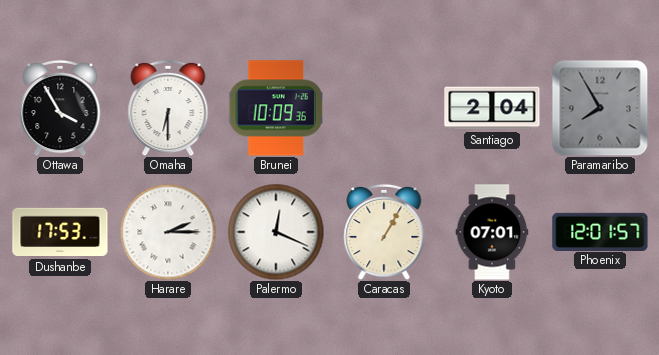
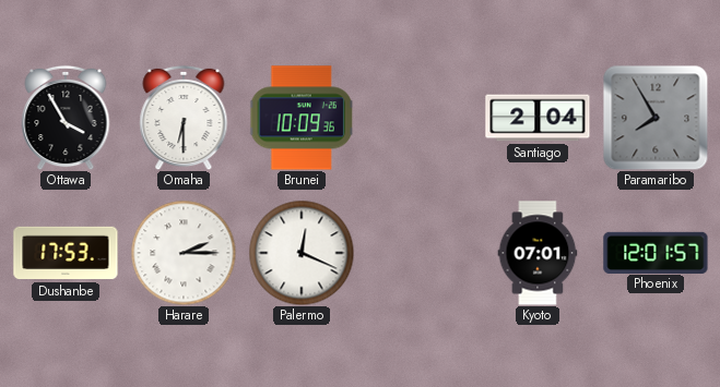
Caracas: 1:05 -> none (384, 232)
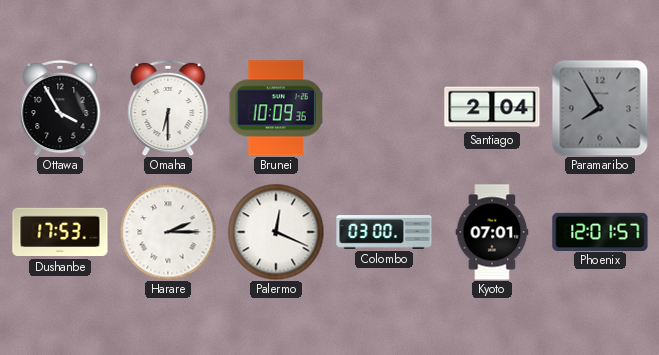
Colombo: none -> 03:00 (384, 232)
